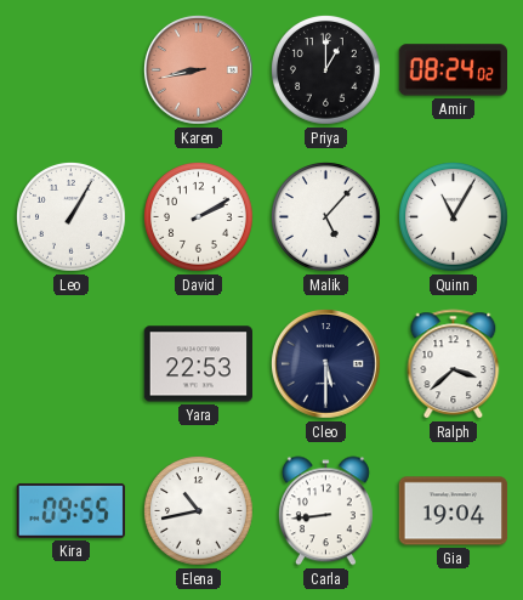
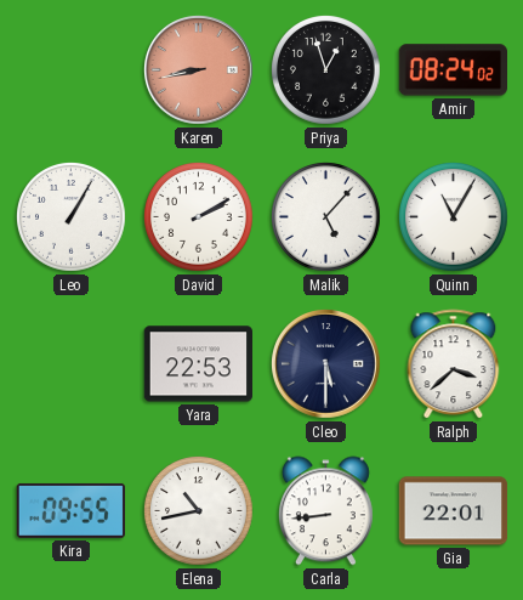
Priya: 1:00 -> 12:57 (326, 70)
Gia: 19:04 -> 22:01 (454, 511)
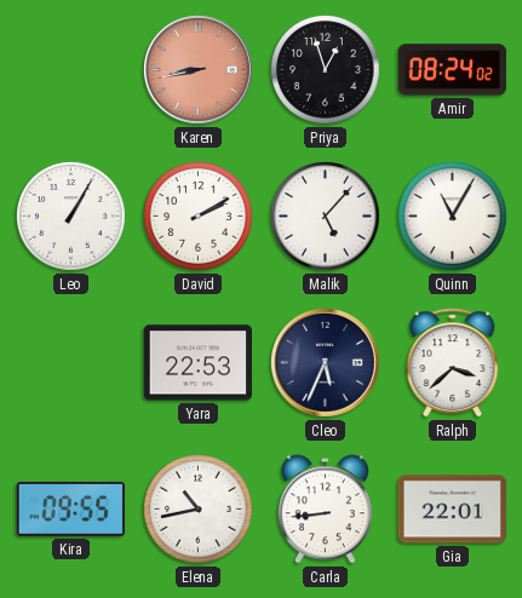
Cleo: 5:30 -> 5:34 (326, 363)
